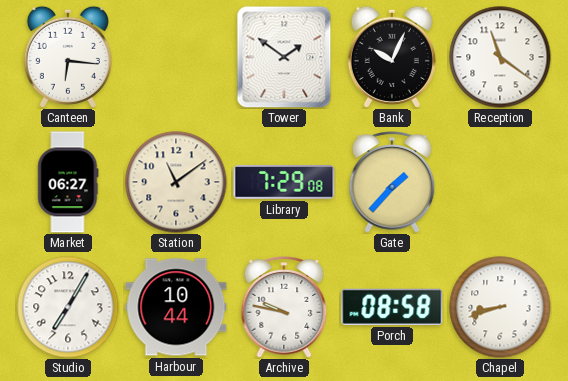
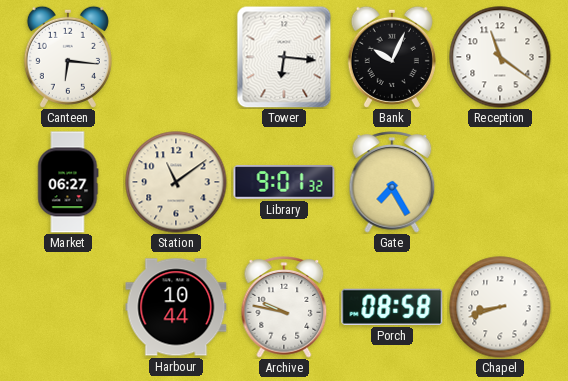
Tower: 1:51 -> 6:16 (284, 57)
Library: 7:29 -> 9:01 (284, 182)
Gate: 1:37 -> 7:25 (392, 182)
Studio: 7:05 -> none (68, 307)
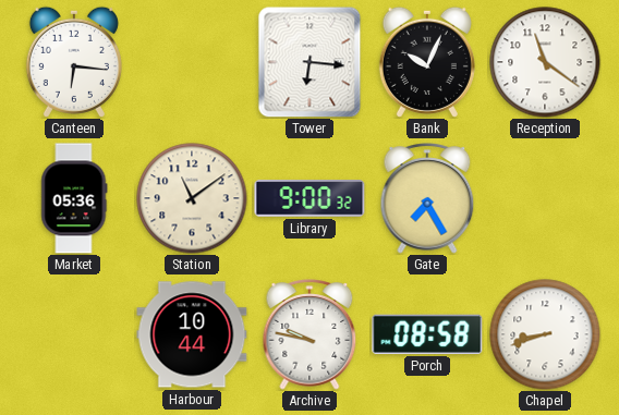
Market: 06:27 -> 05:36 (74, 198)
Library: 9:01 -> 9:00 (309, 198)
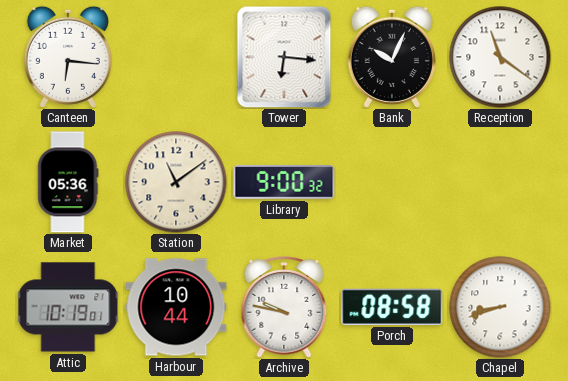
Gate: 7:25 -> none (427, 198)
Attic: none -> 10:19 (68, 307)
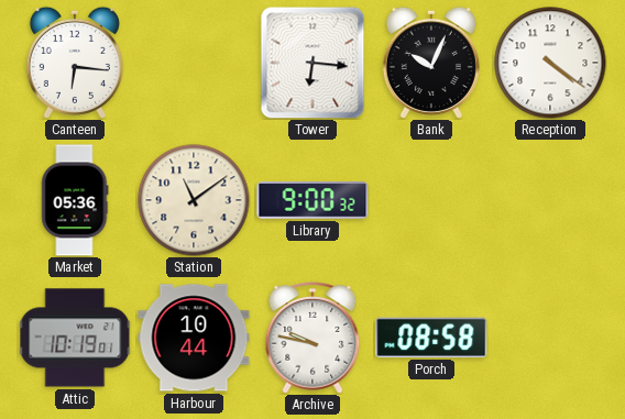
Reception: 11:21 -> 4:21 (550, 63)
Chapel: 8:42 -> none (500, 307)
